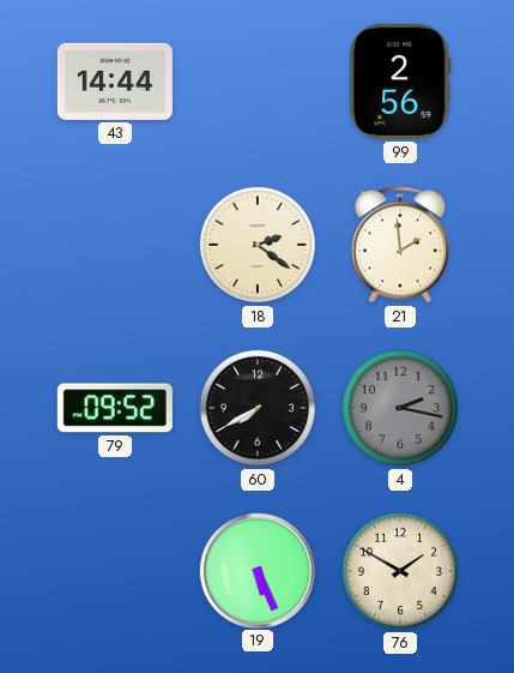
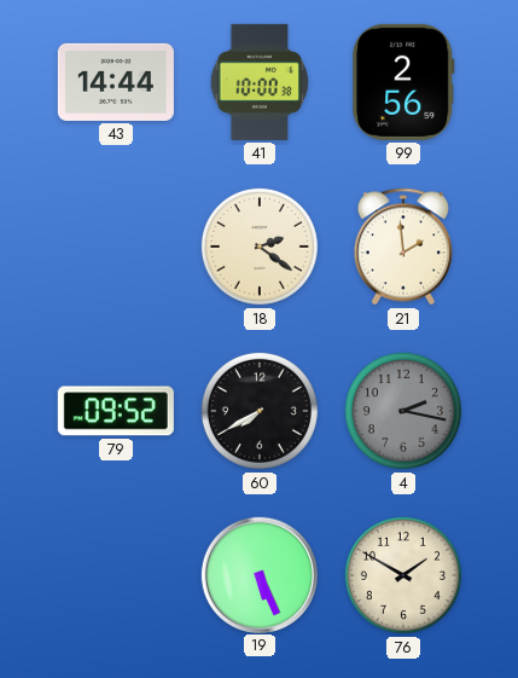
41: none -> 10:00 (258, 82)
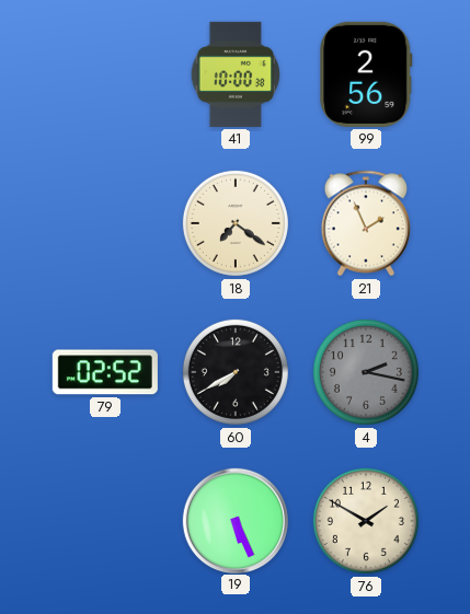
43: 14:44 -> none (116, 82)
18: 2:21 -> 7:21 (236, 223)
21: 1:59 -> 1:56 (365, 223)
79: 09:52 -> 02:52 (105, 372)
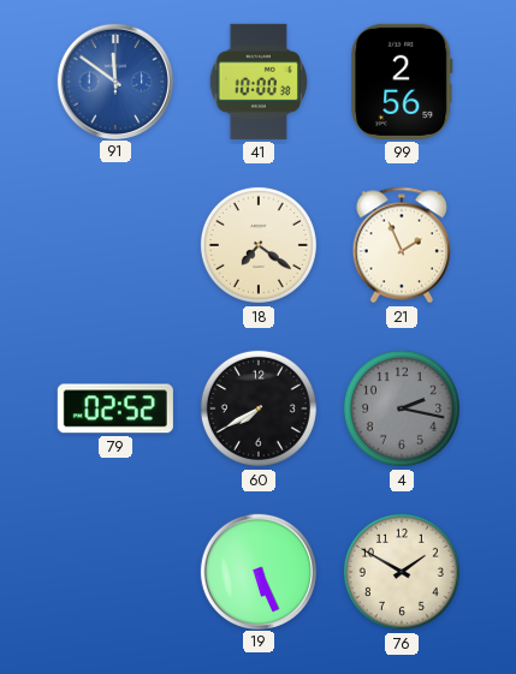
91: none -> 11:51 (114, 80)
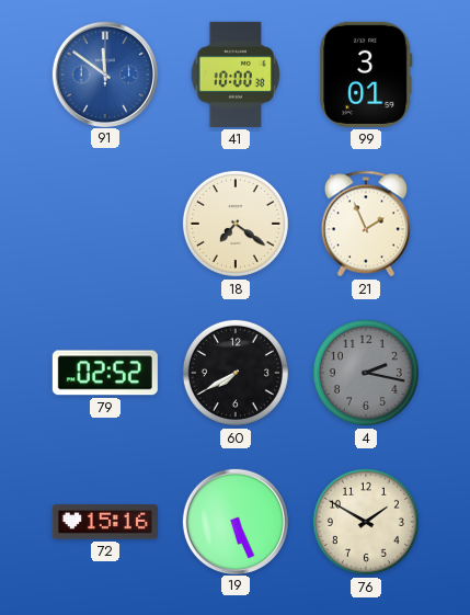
99: 2:56 -> 3:01 (366, 75)
72: none -> 15:16 (105, 522)
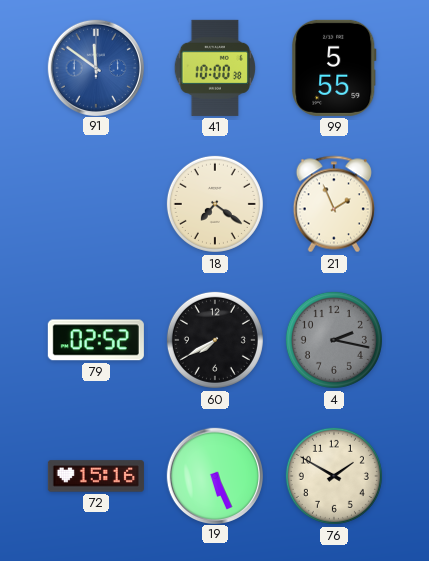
99: 3:01 -> 5:55 (334, 68)
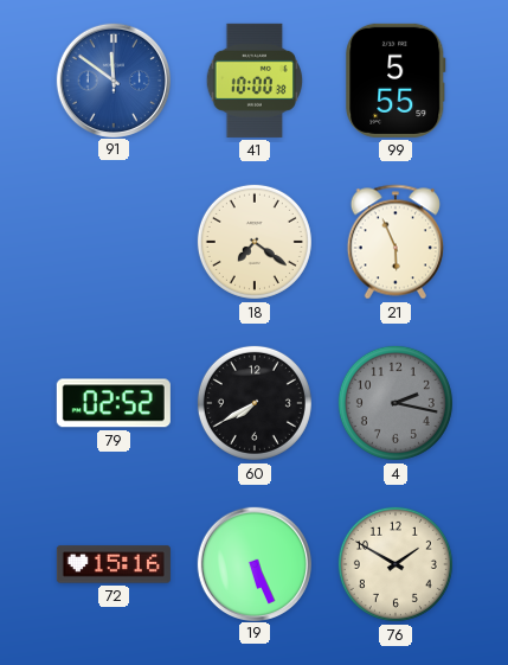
21: 1:56 -> 5:56 (394, 242)
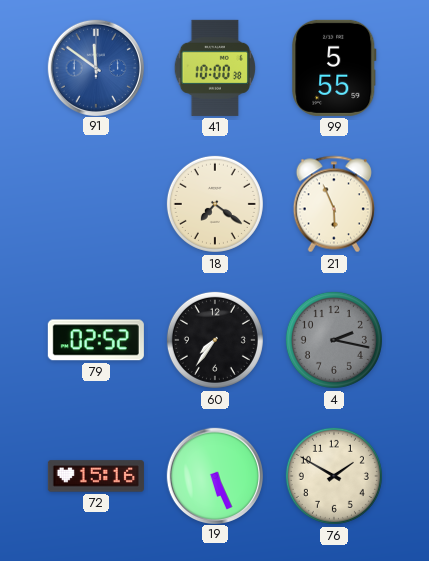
60: 7:40 -> 7:36 (215, 340)
